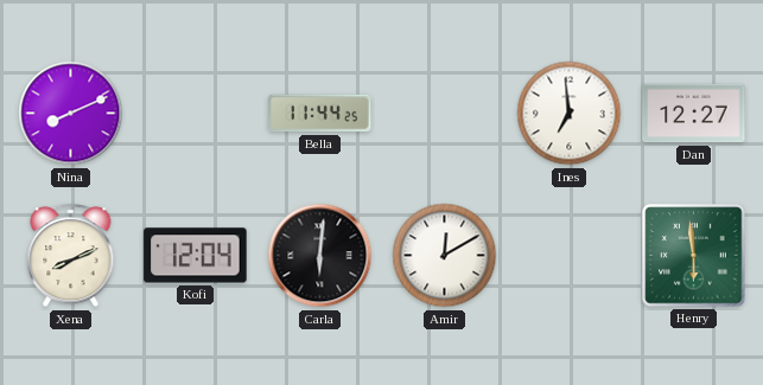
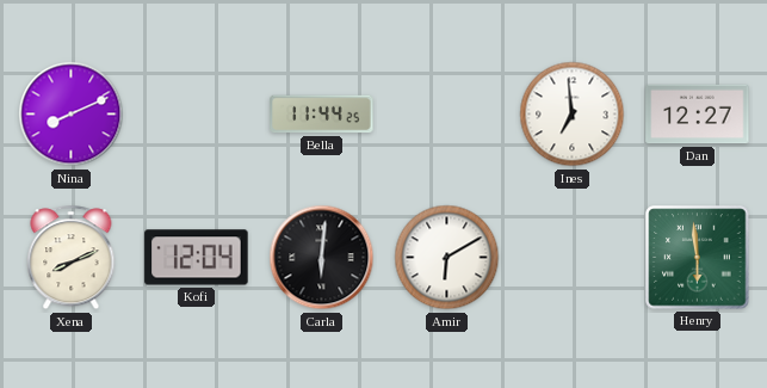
Amir: 12:10 -> 6:10 (447, 258)
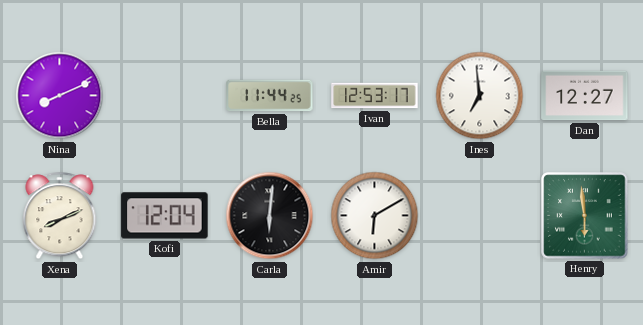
Ivan: none -> 12:53 (375, 96)
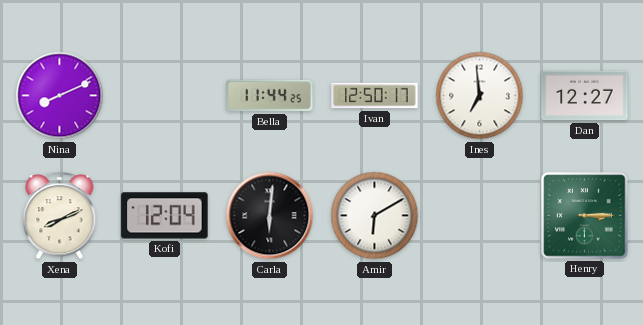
Ivan: 12:53 -> 12:50 (375, 96)
Henry: 5:59 -> 3:15 (585, 216)
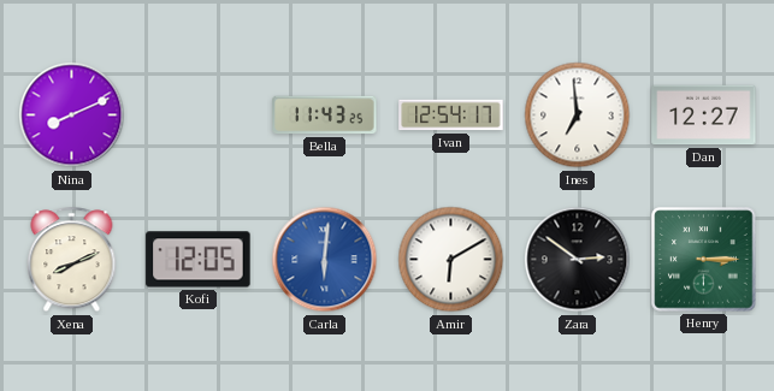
Bella: 11:44 -> 11:43 (325, 115)
Ivan: 12:50 -> 12:54 (451, 115)
Kofi: 12:04 -> 12:05 (199, 260)
Carla dial: black -> blue (325, 260)
Zara: none -> 2:51 (578, 260)
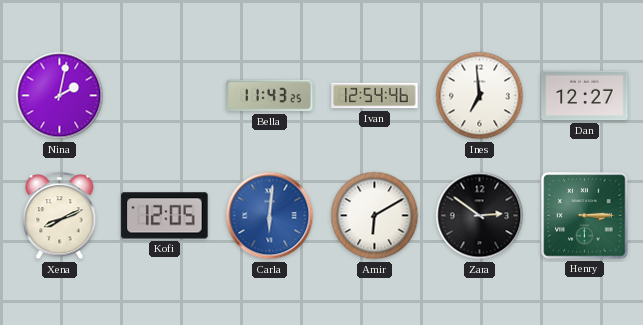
Nina: 8:11 -> 2:02 (60, 96)
Ivan: 12:54:17 -> 12:54:46 (375, 96)
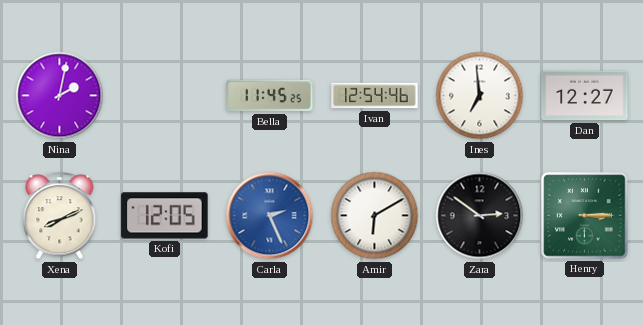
Bella: 11:43 -> 11:45 (270, 96)
Carla: 6:01 -> 2:26 (270, 216)
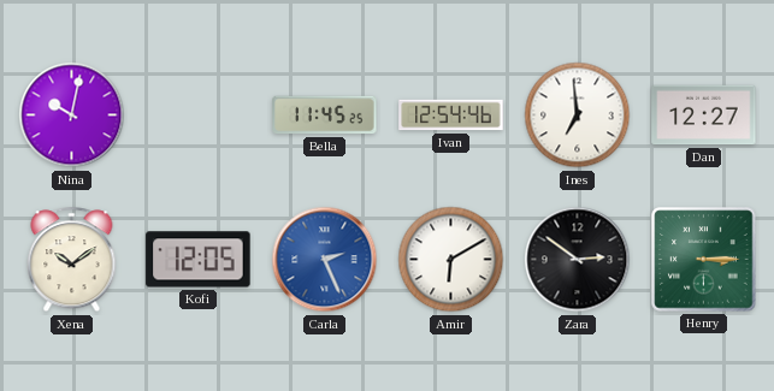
Nina: 2:02 -> 10:02 (72, 115)
Xena: 8:11 -> 10:09 (72, 260)
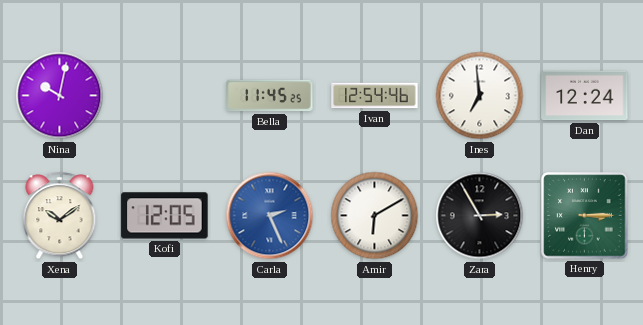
Dan: 12:27 -> 12:24 (585, 96)
Zara: 2:51 -> 2:55 (480, 216)
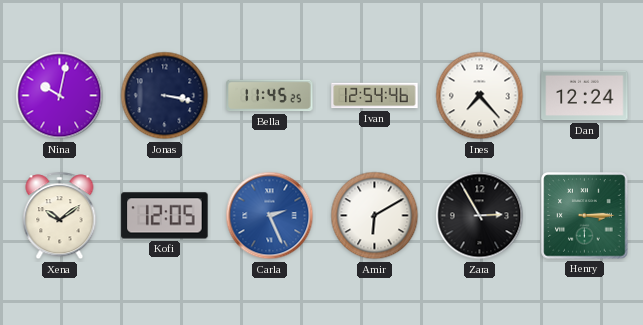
Jonas: none -> 3:17 (165, 96)
Ines: 6:59 -> 7:23 (480, 96)
